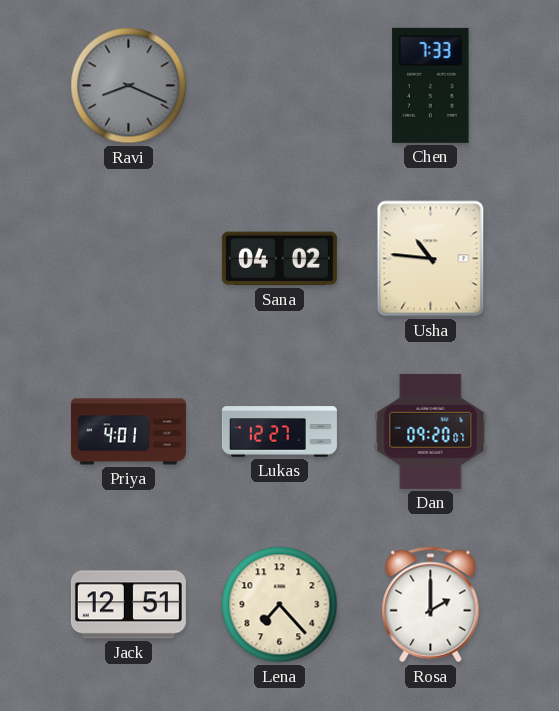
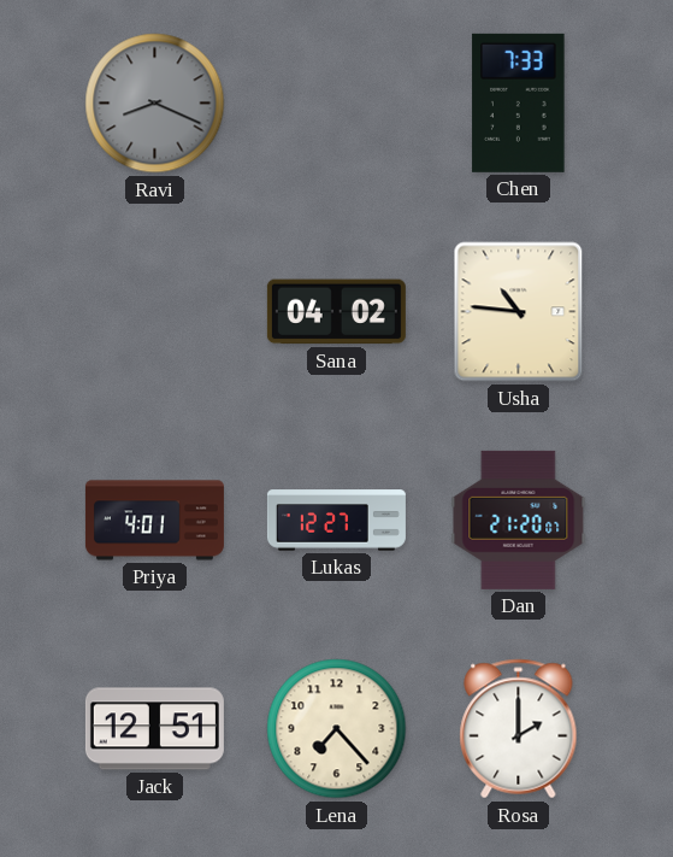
Dan: 09:20 -> 21:20 (519, 520)
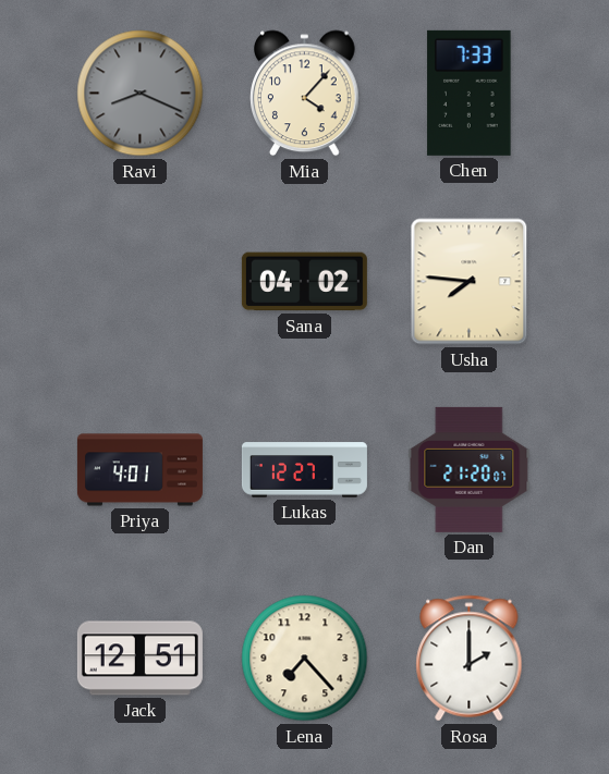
Mia: none -> 4:07 (305, 94)
Usha: 10:46 -> 7:46 (470, 282)
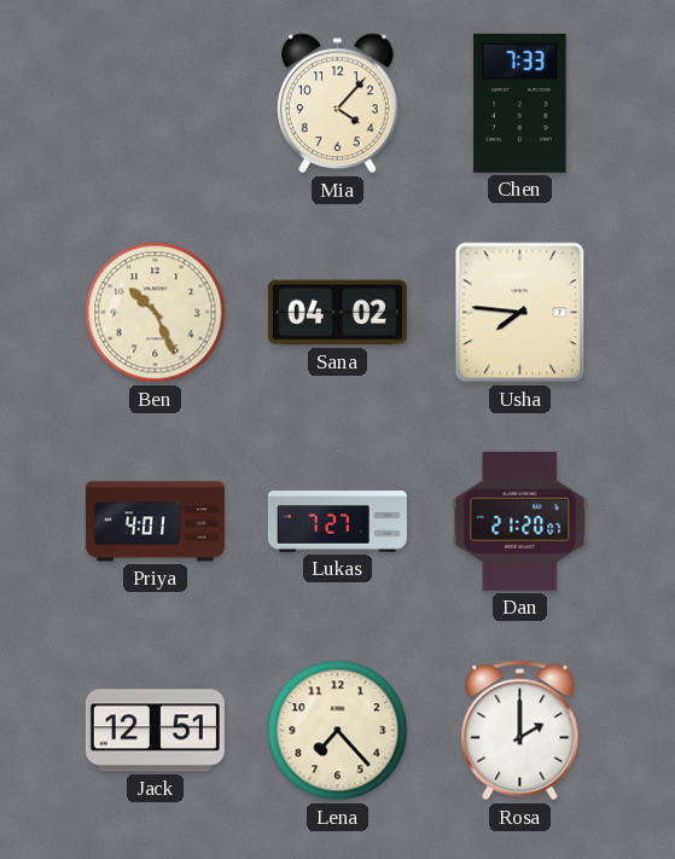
Ravi: 8:19 -> none (141, 94)
Ben: none -> 10:26 (156, 313)
Lukas: 12:27 -> 7:27 (337, 522)
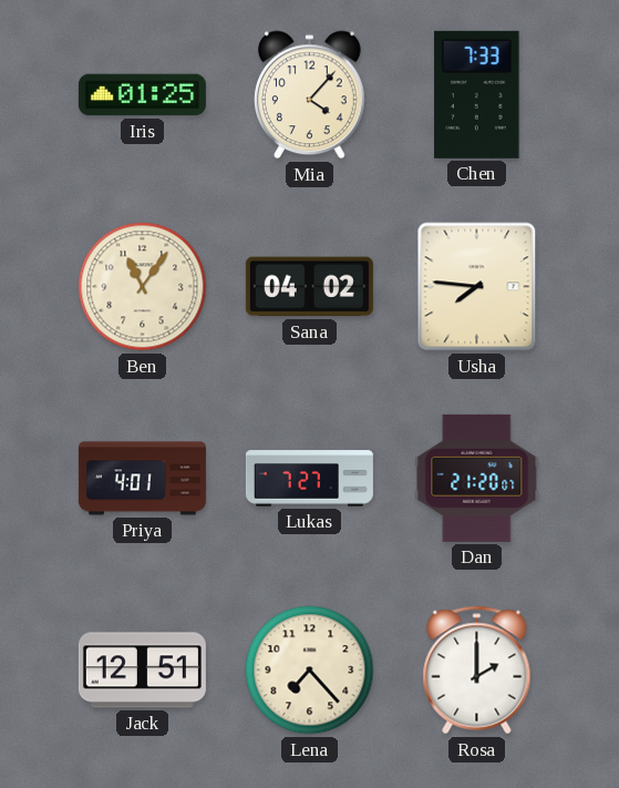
Iris: none -> 01:25 (142, 95)
Ben: 10:26 -> 11:06 (143, 287)
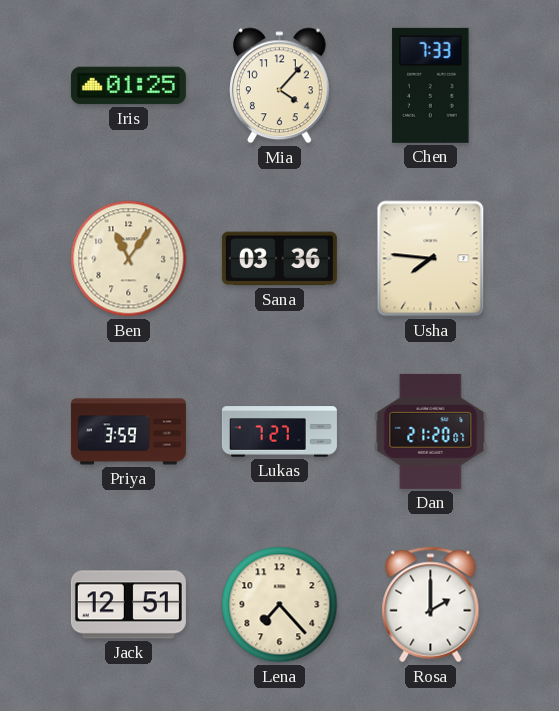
Sana: 04:02 -> 03:36 (279, 259)
Priya: 4:01 -> 3:59 (128, 432)
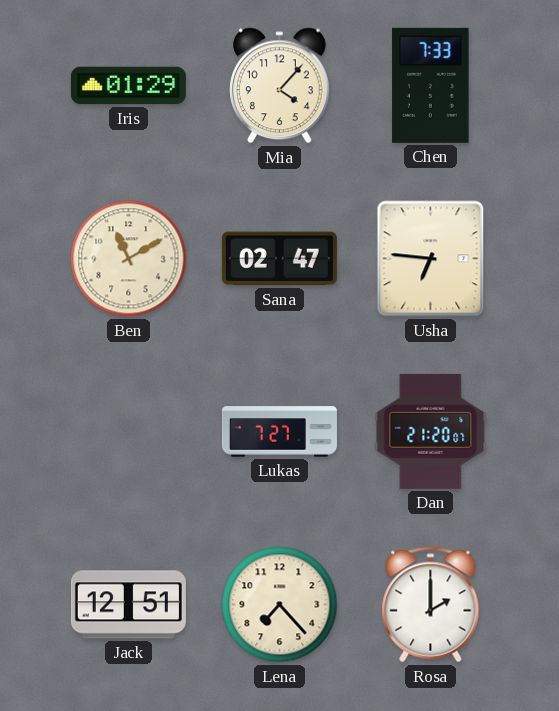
Iris: 01:25 -> 01:29 (128, 86)
Ben: 11:06 -> 11:10 (129, 259)
Sana: 03:36 -> 02:47 (279, 259)
Usha: 7:46 -> 6:46 (431, 259)
Priya: 3:59 -> none (128, 432)
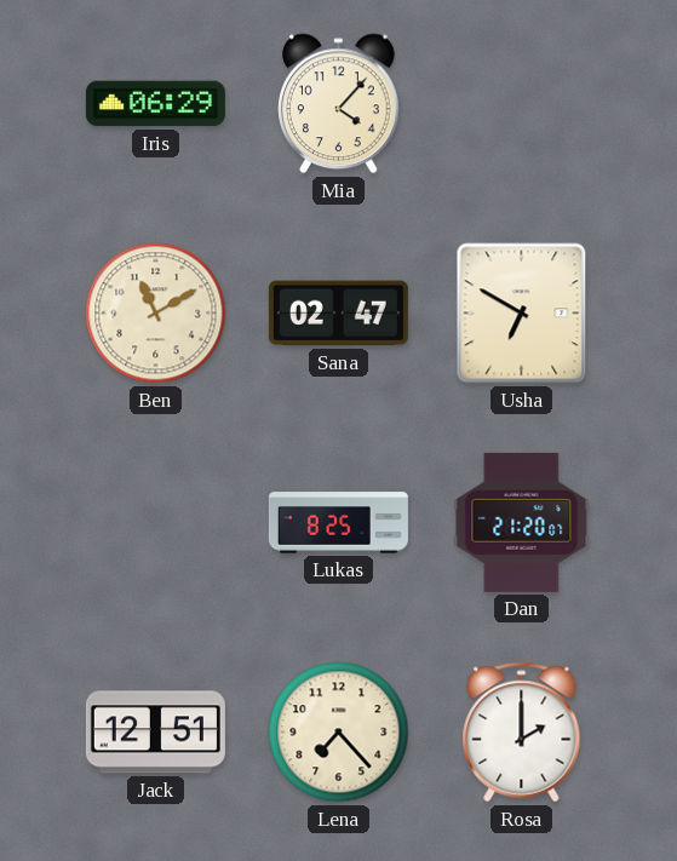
Iris: 01:29 -> 06:29 (155, 104)
Chen: 7:33 -> none (431, 85)
Usha: 6:46 -> 6:50 (522, 314)
Lukas: 7:27 -> 8:25 (338, 523)
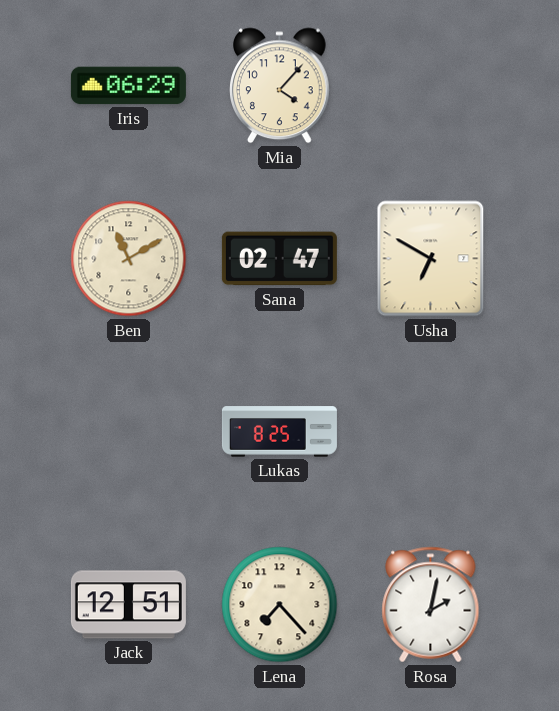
Dan: 21:20 -> none (522, 522)
Rosa: 2:00 -> 2:02 (431, 605)
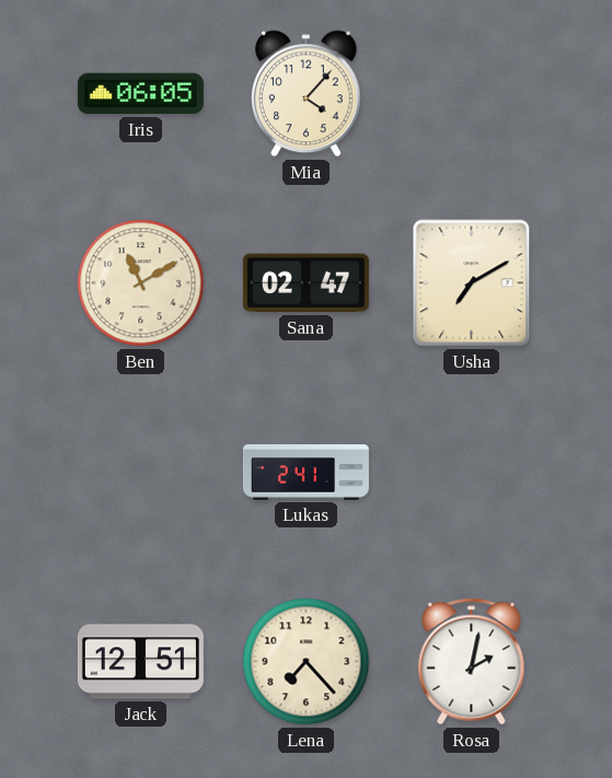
Iris: 06:29 -> 06:05 (140, 94)
Usha: 6:50 -> 7:10 (472, 283)
Lukas: 8:25 -> 2:41 (305, 473)
